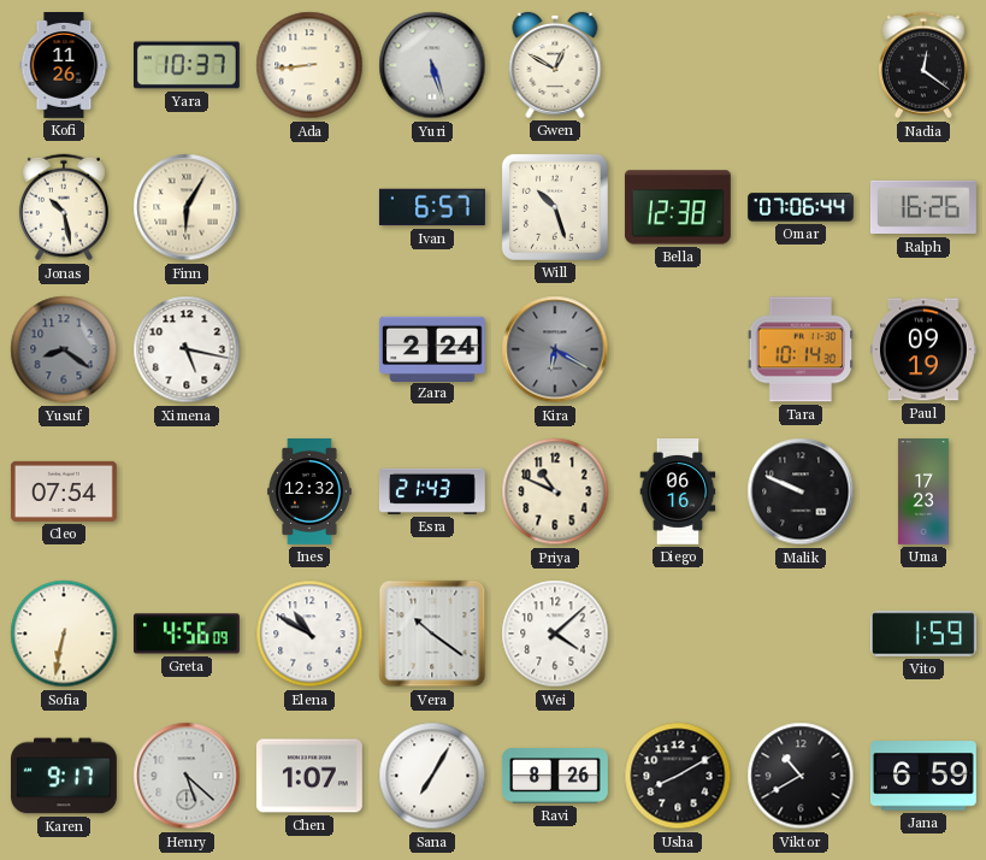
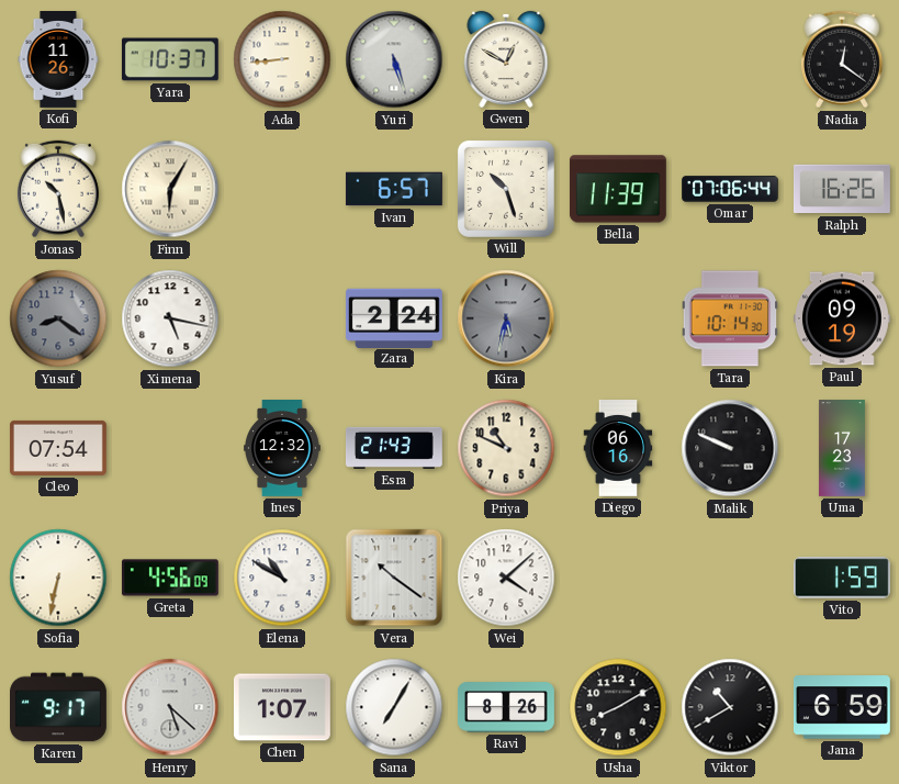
Bella: 12:38 -> 11:39 (618, 189)
Kira: 6:20 -> 5:32 (506, 318)
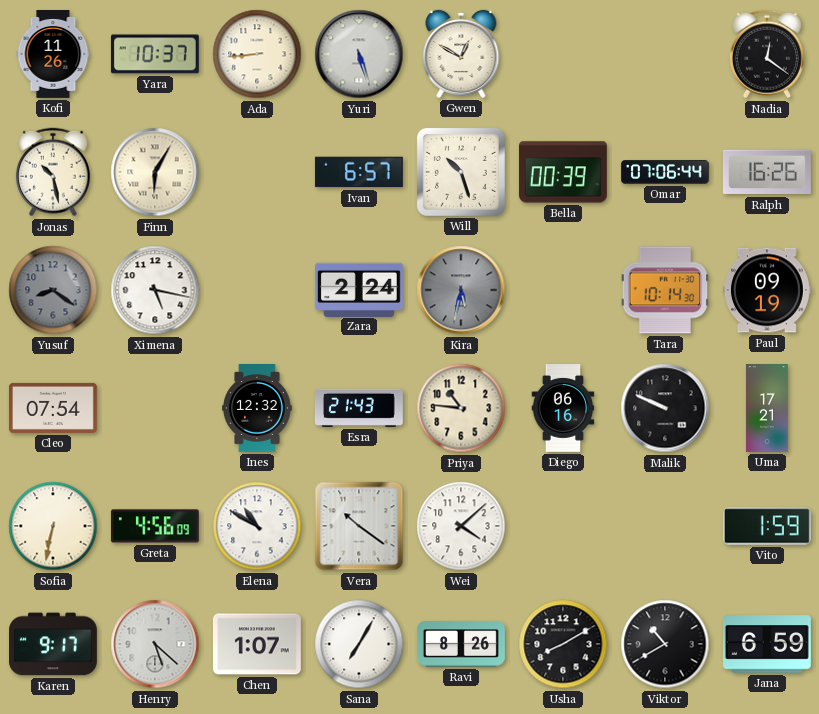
Bella: 11:39 -> 00:39 (563, 172)
Priya: 10:49 -> 10:46 (461, 408)
Uma: 17:23 -> 17:21 (767, 409)
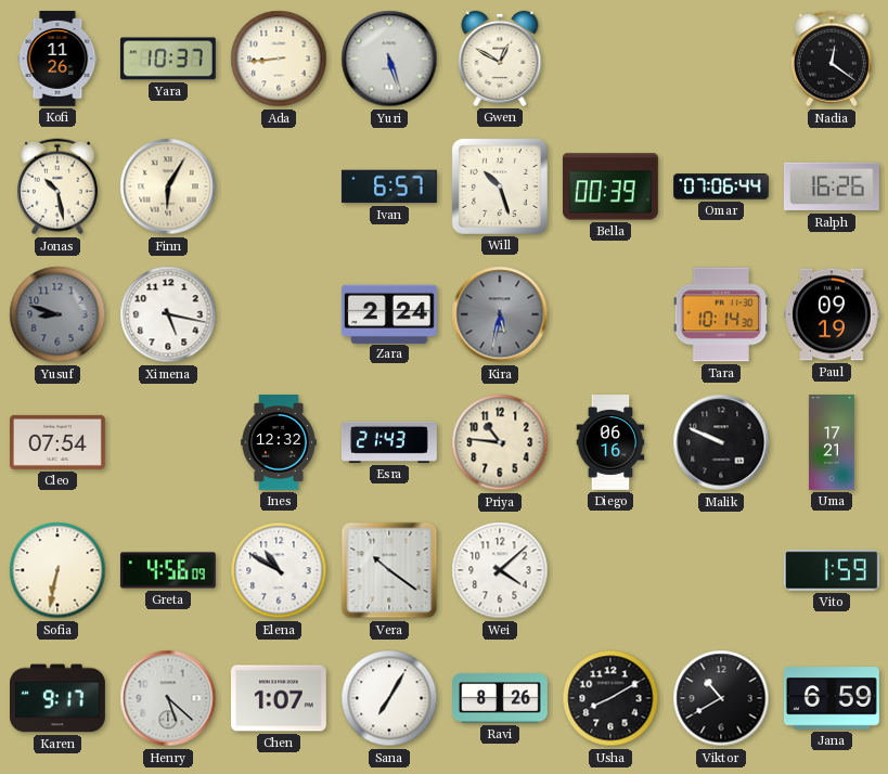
Yusuf: 8:21 -> 8:48 (57, 314)
